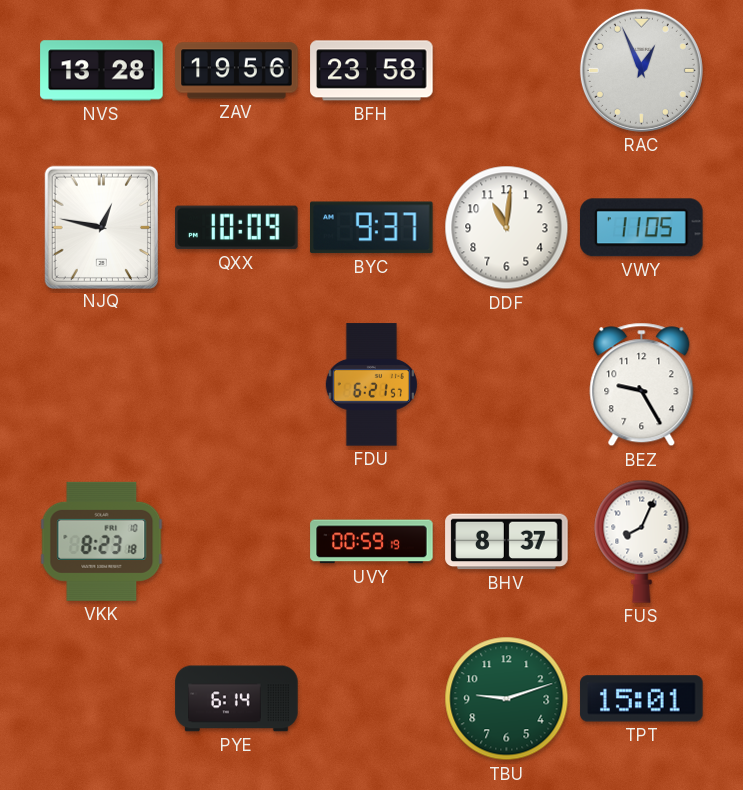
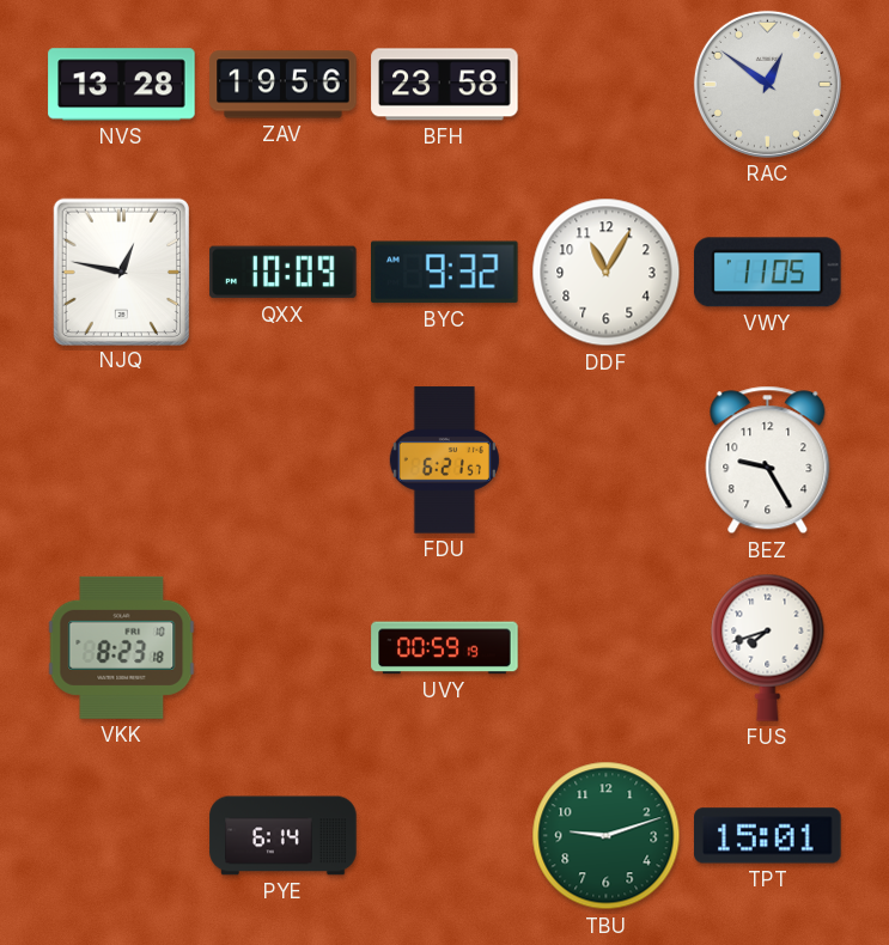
RAC: 12:56 -> 12:51 (767, 84)
BYC: 9:37 -> 9:32 (445, 273)
DDF: 11:01 -> 11:05 (607, 273)
BHV: 8:37 -> none (507, 542)
FUS: 8:04 -> 7:42 (768, 647)
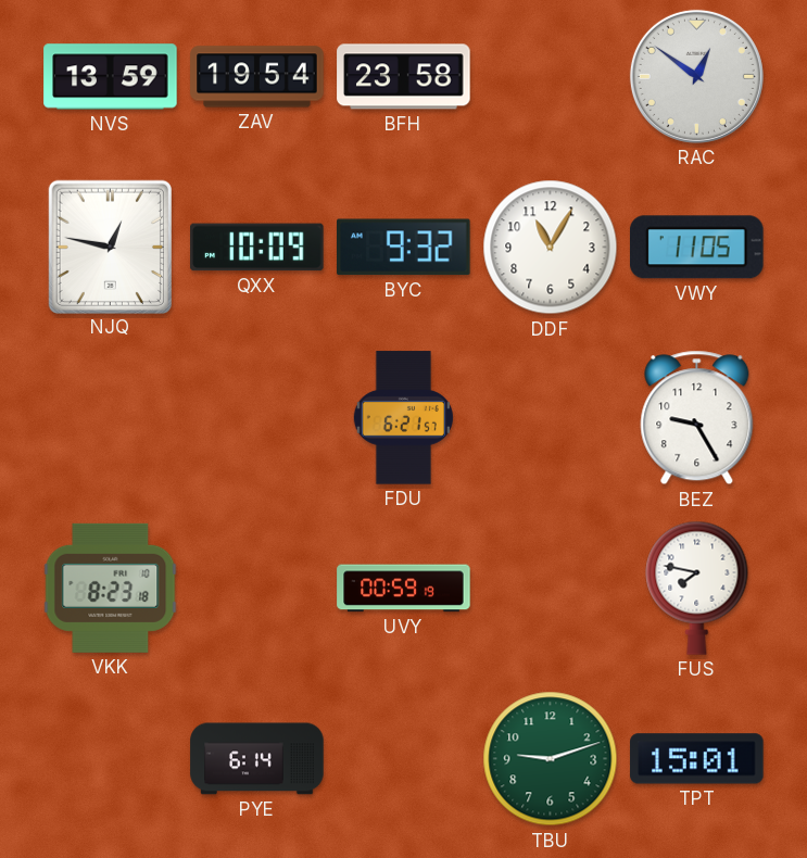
NVS: 13:28 -> 13:59 (111, 77)
ZAV: 19:56 -> 19:54 (257, 77)
FUS: 7:42 -> 7:47 (697, 588)
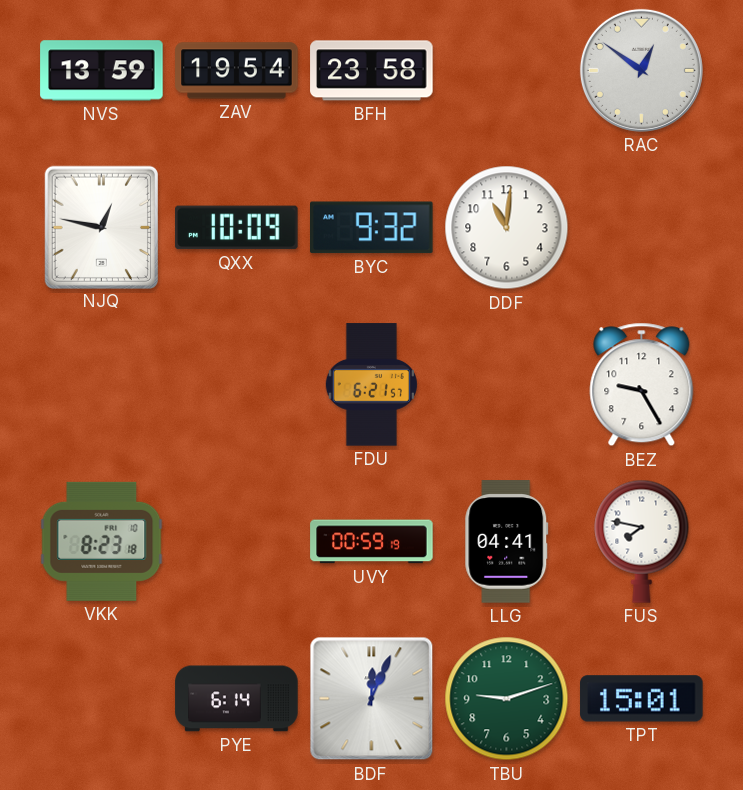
DDF: 11:05 -> 11:01 (507, 228)
VWY: 11:05 -> none (697, 248)
LLG: none -> 04:41 (507, 542)
BDF: none -> 12:04 (372, 699)
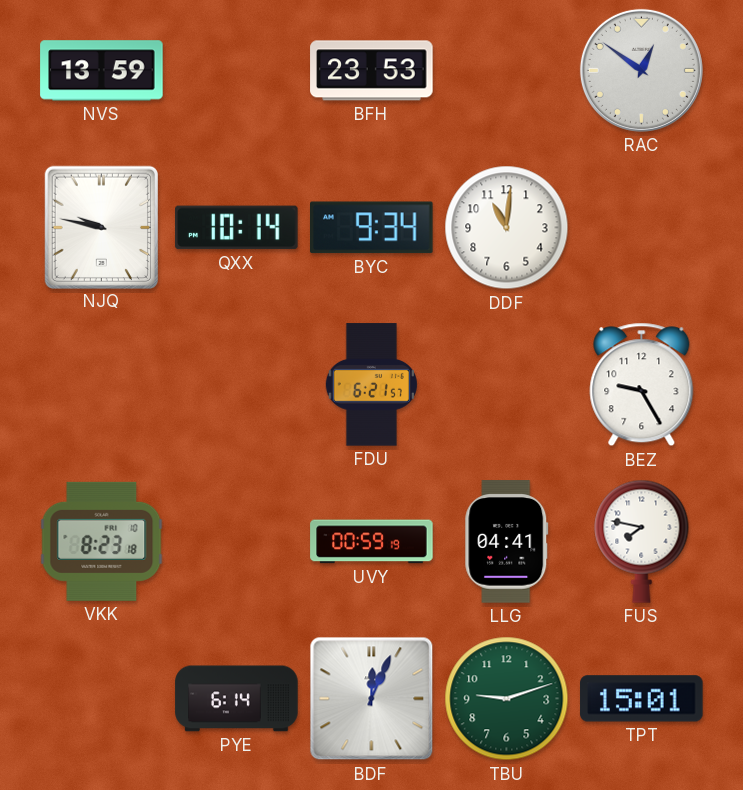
ZAV: 19:54 -> none (237, 71)
BFH: 23:58 -> 23:53 (372, 71)
NJQ: 12:47 -> 9:47 (101, 227)
QXX: 10:09 -> 10:14 (237, 228)
BYC: 9:32 -> 9:34 (372, 228)
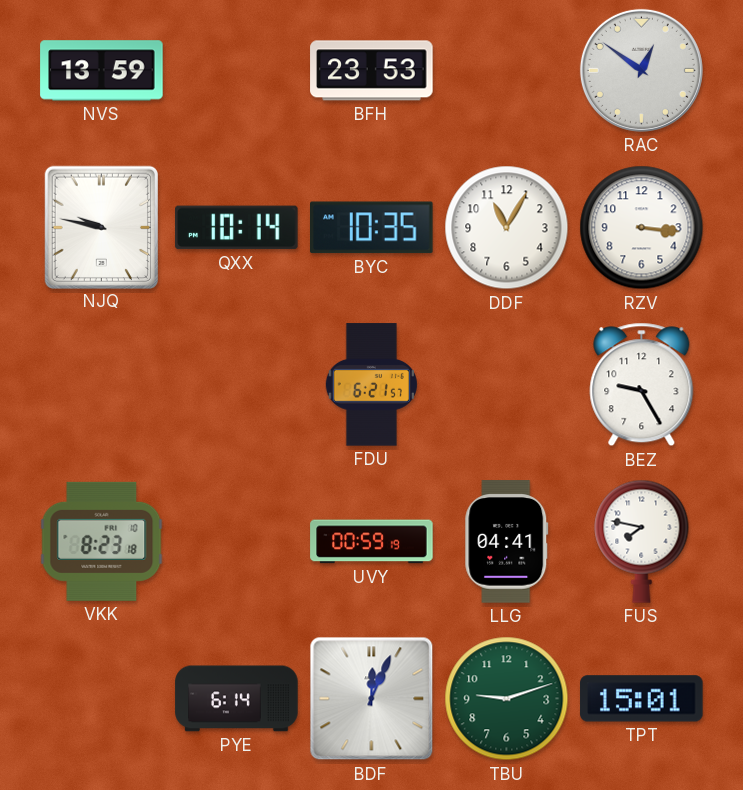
BYC: 9:34 -> 10:35 (372, 228)
DDF: 11:01 -> 11:05 (507, 228)
RZV: none -> 3:16 (642, 228)
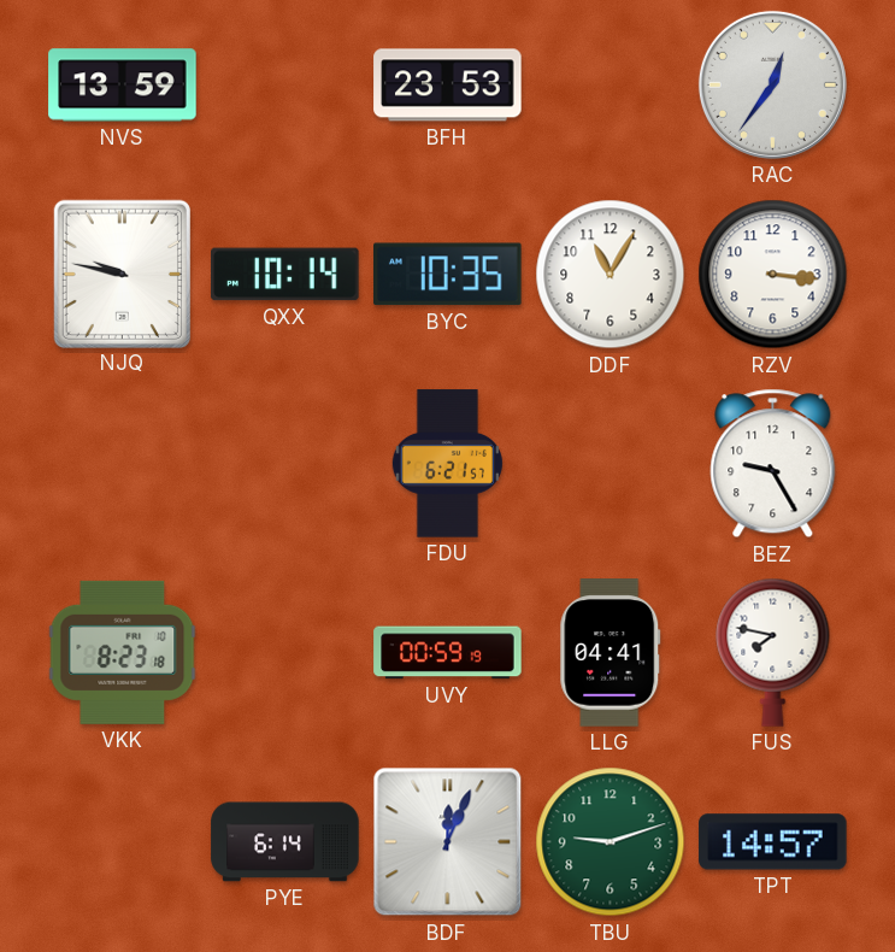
RAC: 12:51 -> 12:36 (772, 84)
TPT: 15:01 -> 14:57 (773, 842)
